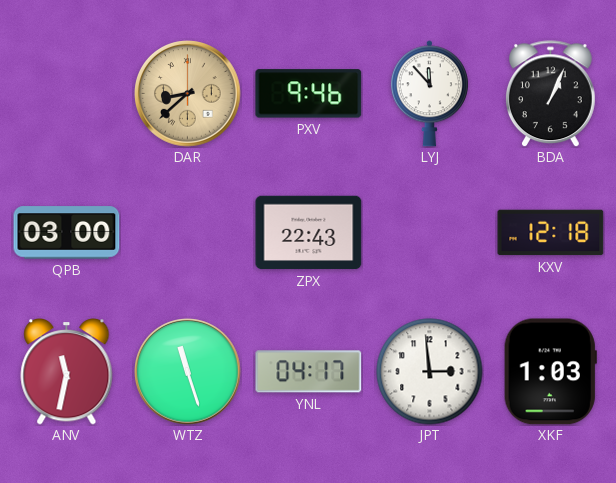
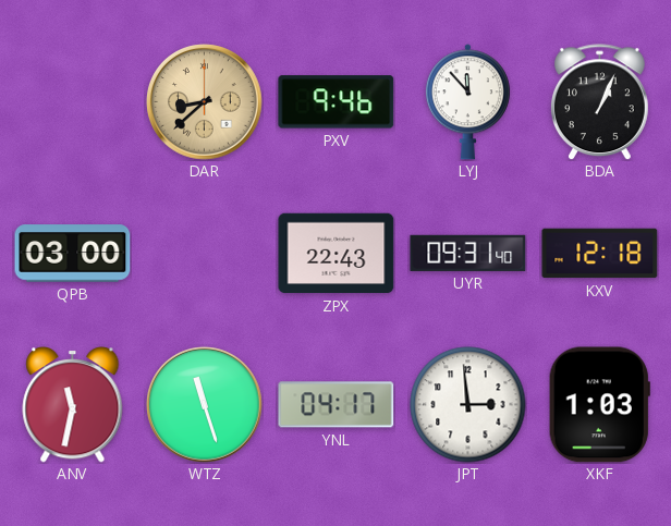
UYR: none -> 09:31 (468, 253)
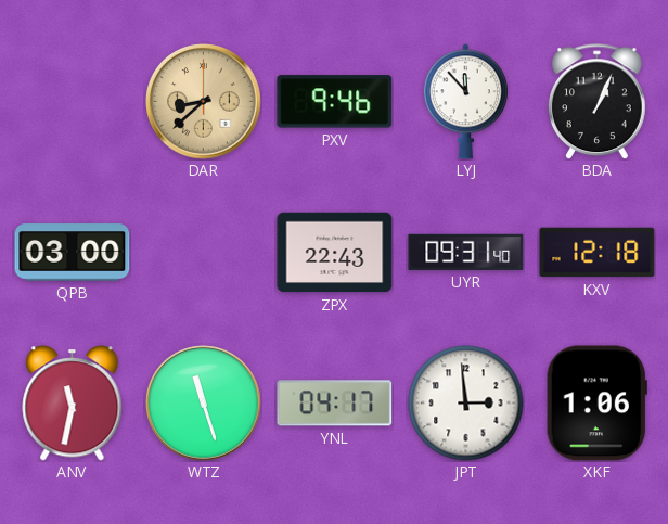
XKF: 1:03 -> 1:06 (596, 404)
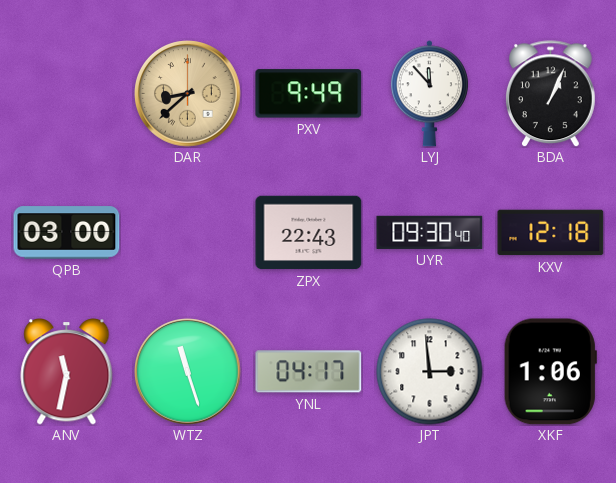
PXV: 9:46 -> 9:49 (309, 94)
UYR: 09:31 -> 09:30 (430, 232)
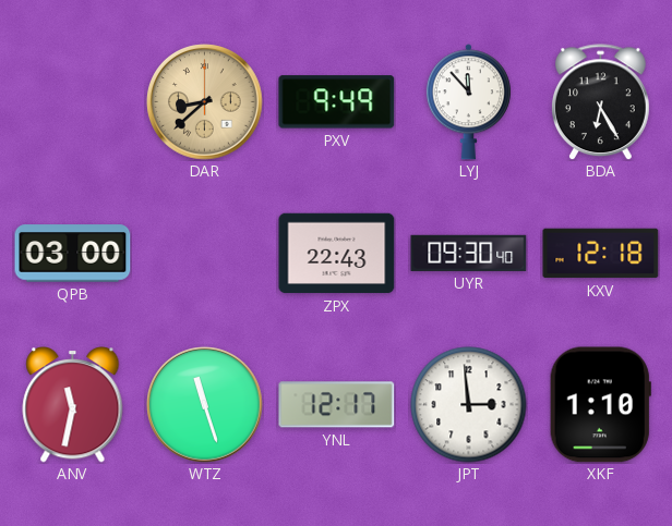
BDA: 1:04 -> 6:25 (600, 102)
YNL: 04:17 -> 12:17 (337, 405)
XKF: 1:06 -> 1:10 (600, 405)
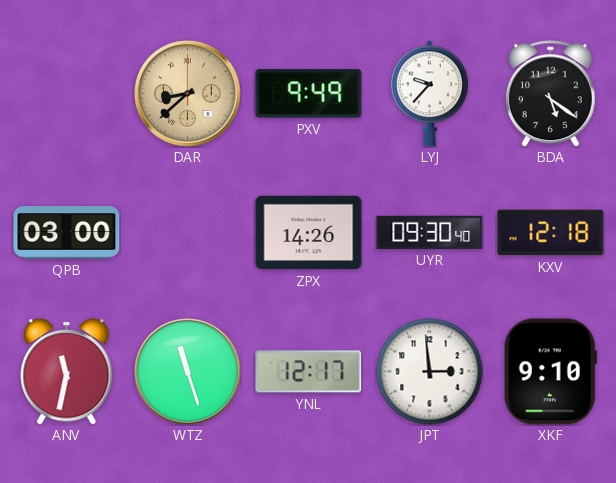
LYJ: 11:53 -> 9:37 (429, 94)
BDA: 6:25 -> 5:21 (550, 94)
ZPX: 22:43 -> 14:26 (309, 233)
XKF: 1:10 -> 9:10 (550, 372)
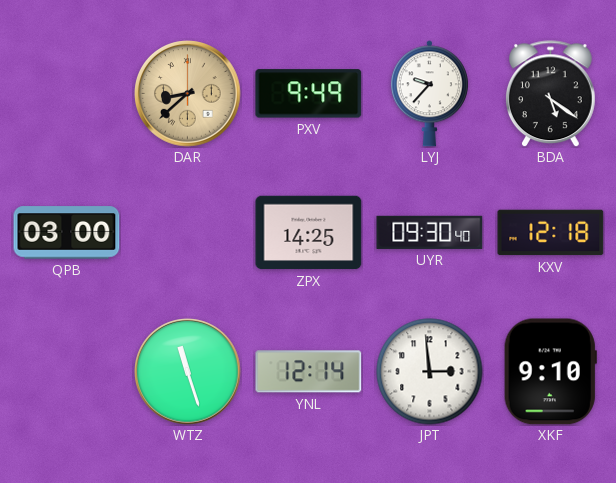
ZPX: 14:26 -> 14:25 (309, 233)
ANV: 11:32 -> none (67, 372)
YNL: 12:17 -> 12:14 (309, 372)
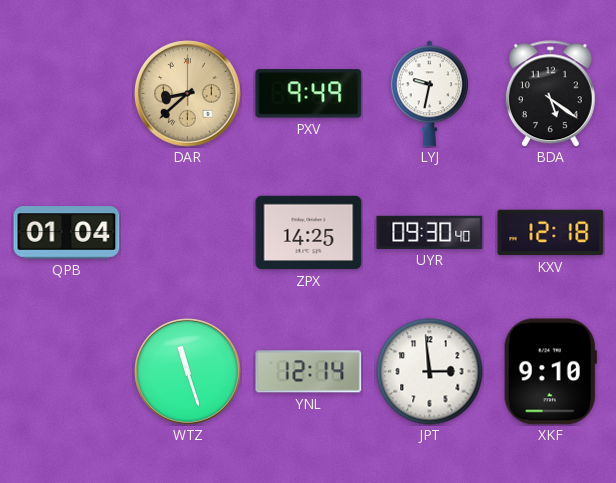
LYJ: 9:37 -> 9:32 (429, 94)
QPB: 03:00 -> 01:04 (67, 233)
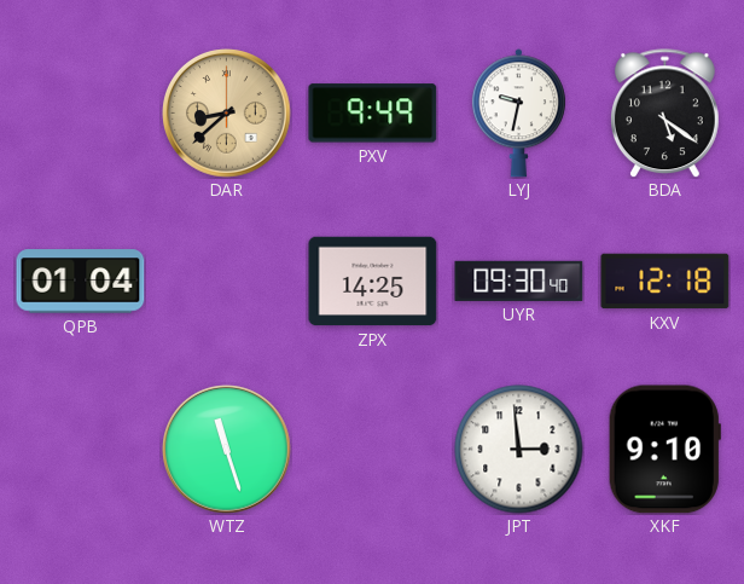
YNL: 12:14 -> none (309, 372)
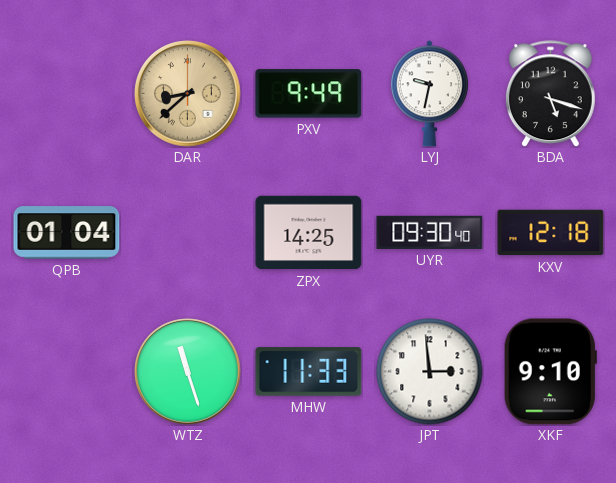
BDA: 5:21 -> 5:18 (550, 94)
MHW: none -> 11:33 (309, 372)
